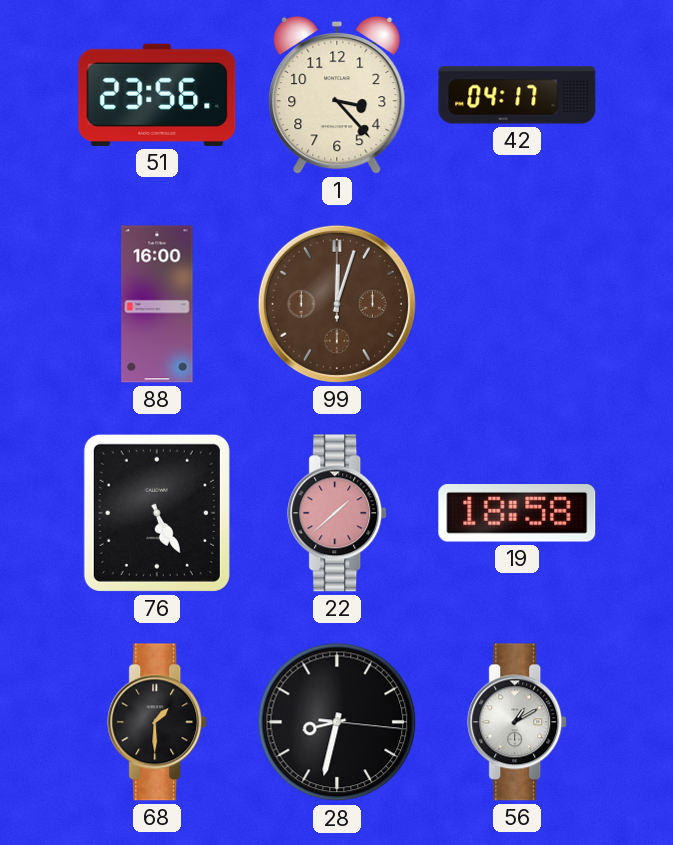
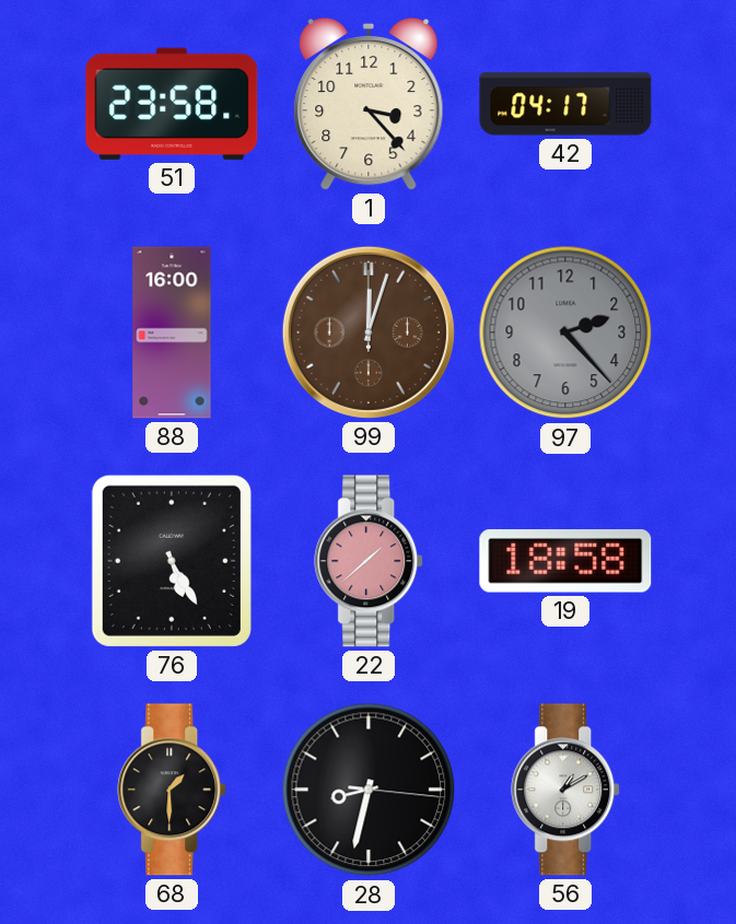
51: 23:56 -> 23:58 (172, 104)
97: none -> 2:23 (565, 332)
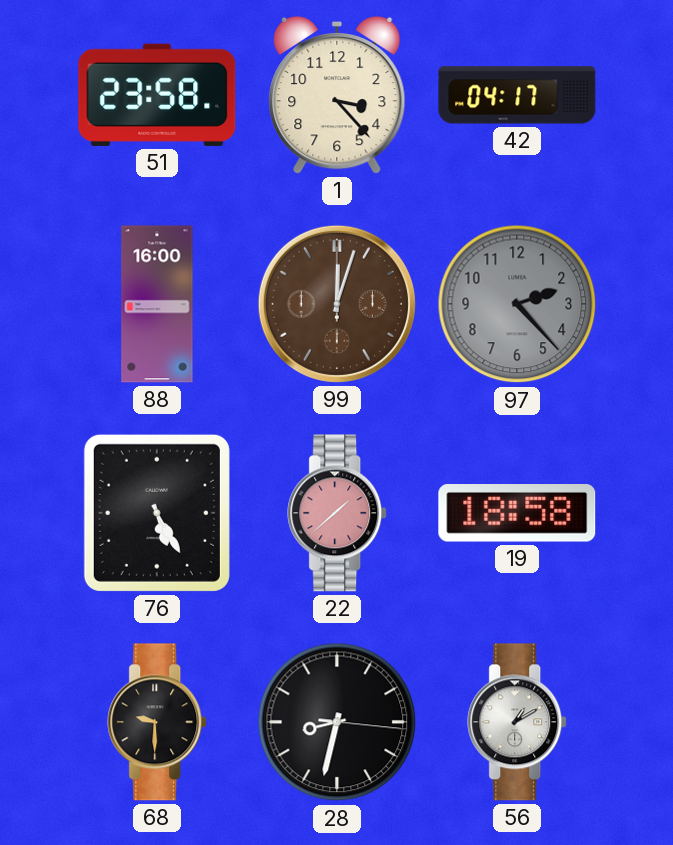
68: 1:30 -> 9:30 (158, 722)
